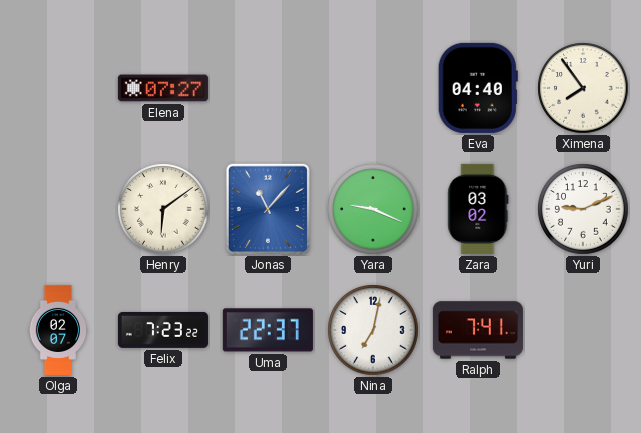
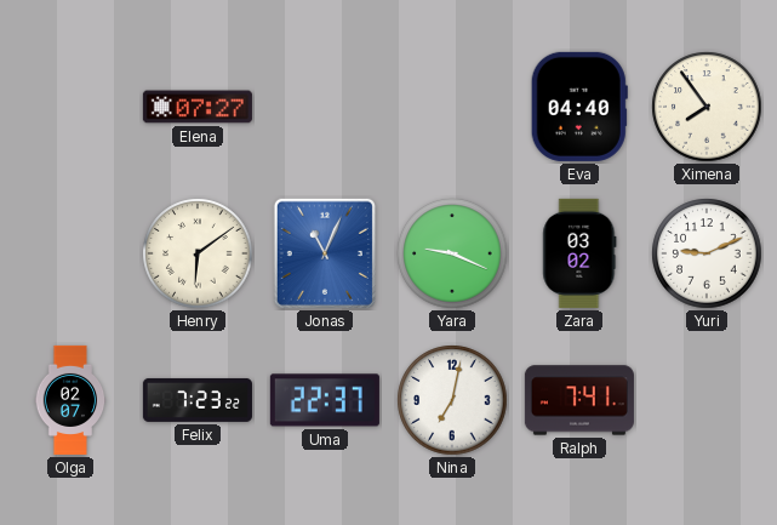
Jonas: 11:07 -> 11:04 (325, 253)
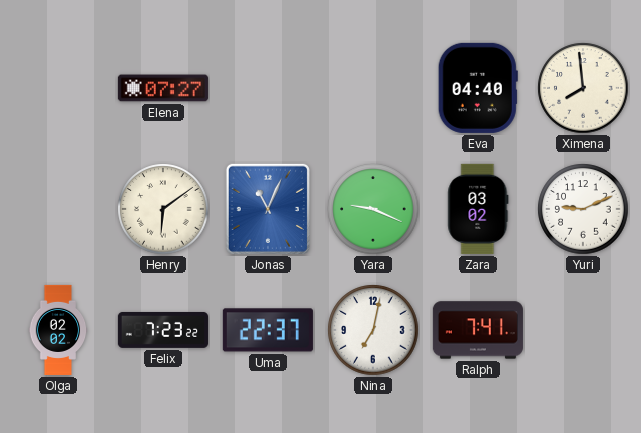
Ximena: 7:54 -> 7:59 (583, 88)
Olga: 02:07 -> 02:02 (58, 330)
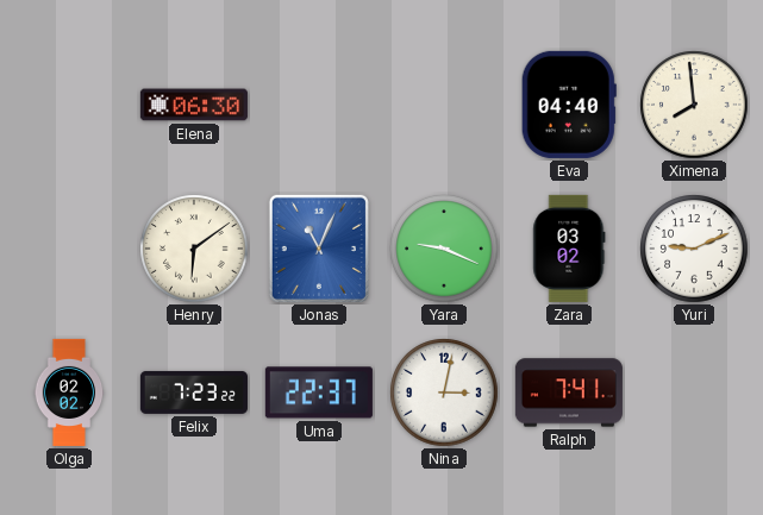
Elena: 07:27 -> 06:30 (194, 105)
Nina: 7:02 -> 3:02 (444, 392)
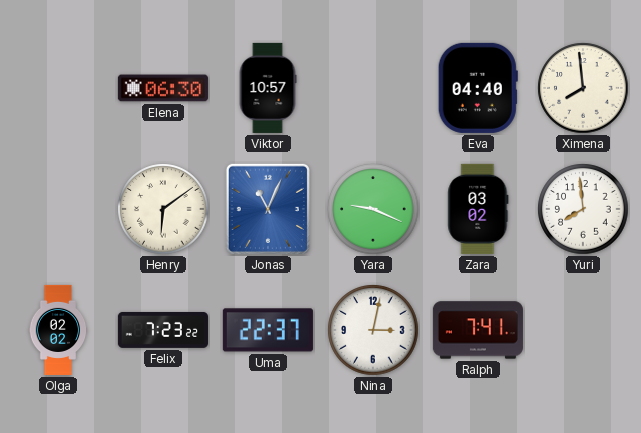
Viktor: none -> 10:57 (268, 88)
Yuri: 9:11 -> 7:59 (583, 209)
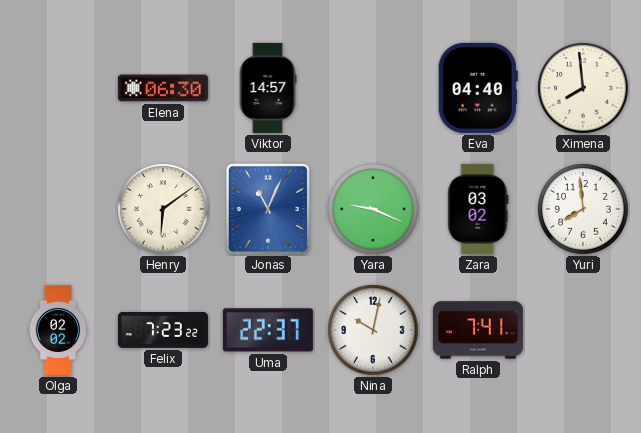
Viktor: 10:57 -> 14:57 (268, 88)
Nina: 3:02 -> 10:02 (373, 330)
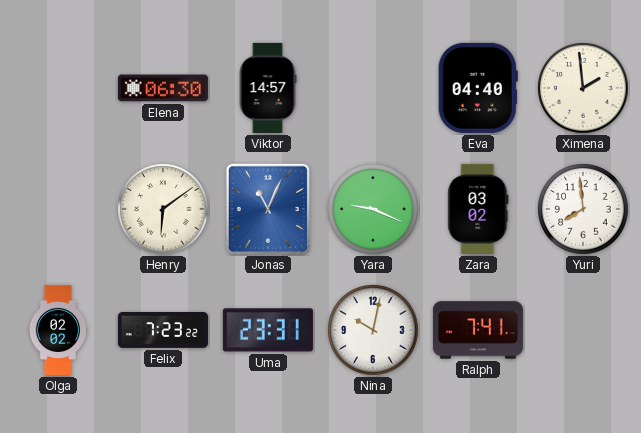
Ximena: 7:59 -> 1:59 (583, 88)
Uma: 22:37 -> 23:31 (268, 330)
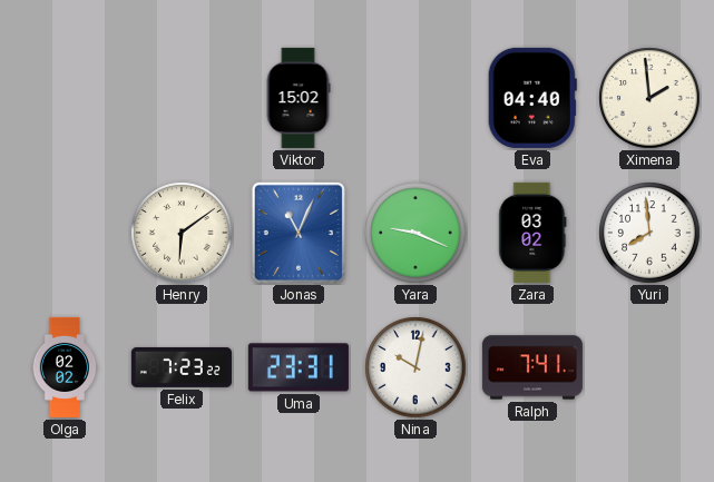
Elena: 06:30 -> none (163, 88)
Viktor: 14:57 -> 15:02 (299, 98)
